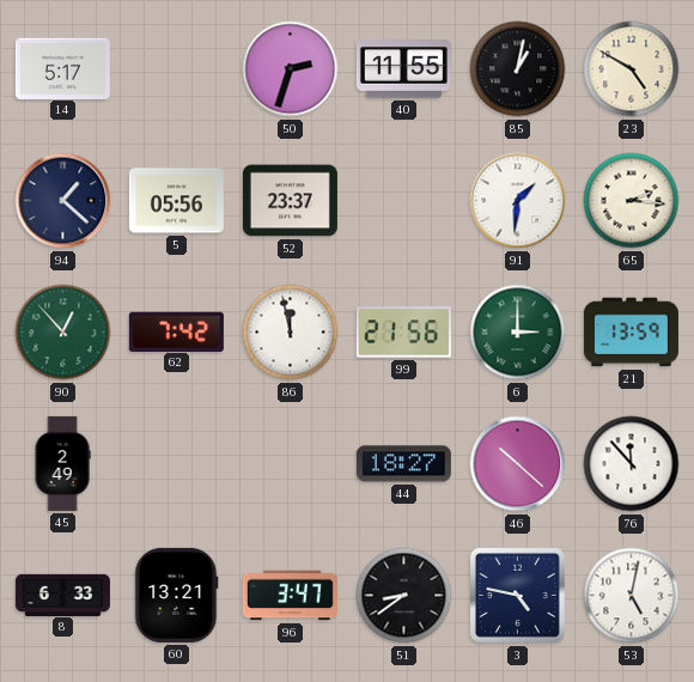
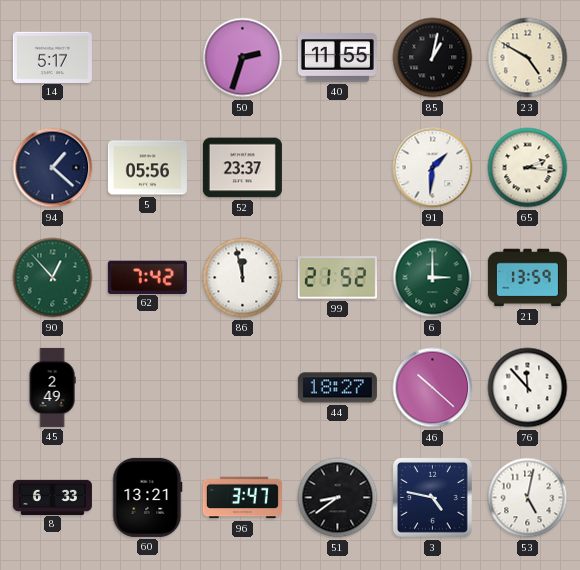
99: 21:56 -> 21:52 (337, 278)
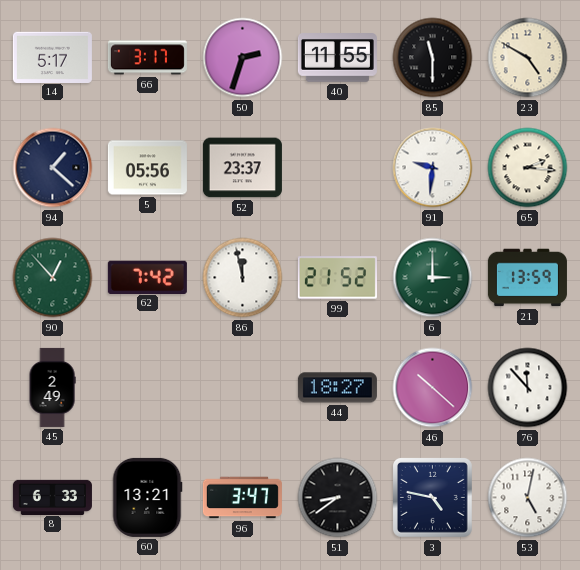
66: none -> 3:17 (147, 58)
85: 1:02 -> 11:30 (433, 58)
91: 1:31 -> 9:31 (433, 168)
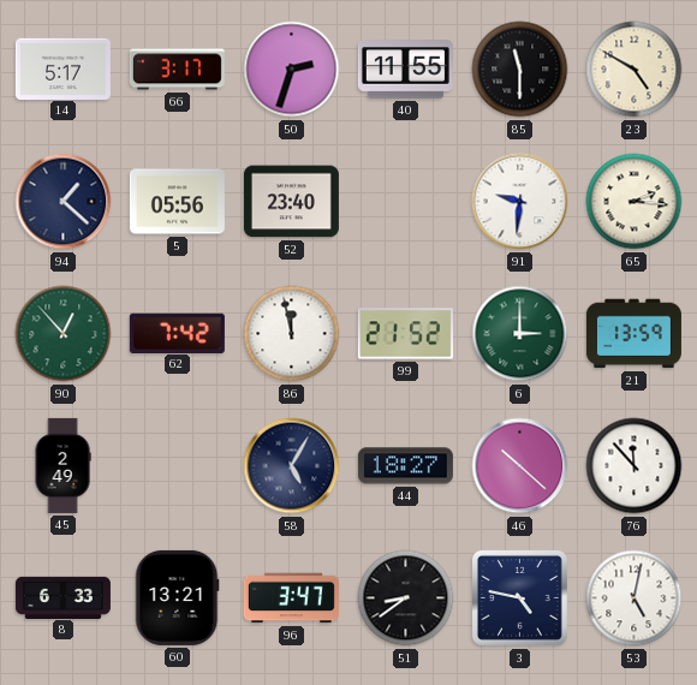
52: 23:37 -> 23:40 (291, 202)
58: none -> 5:05 (292, 466)
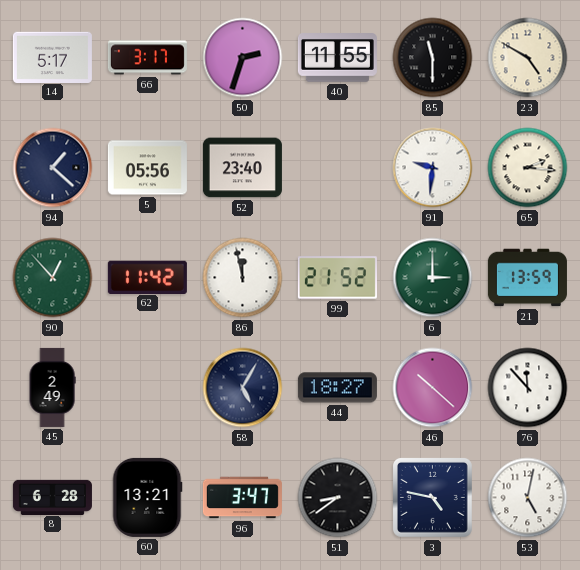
62: 7:42 -> 11:42 (147, 277)
8: 6:33 -> 6:28 (52, 497)
